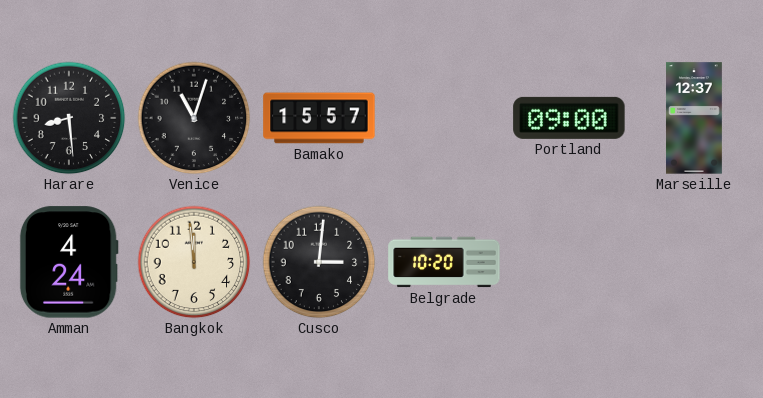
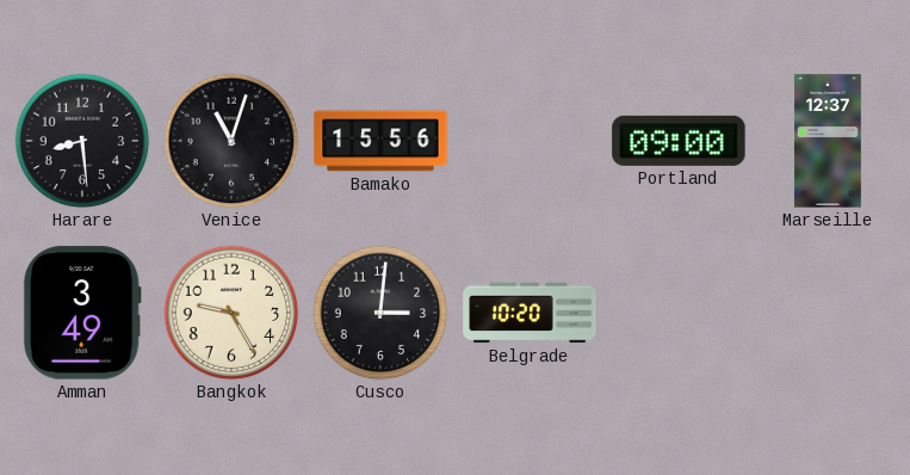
Bamako: 15:57 -> 15:56 (380, 141)
Amman: 4:24 -> 3:49 (82, 313)
Bangkok: 11:59 -> 9:25 (231, 313)
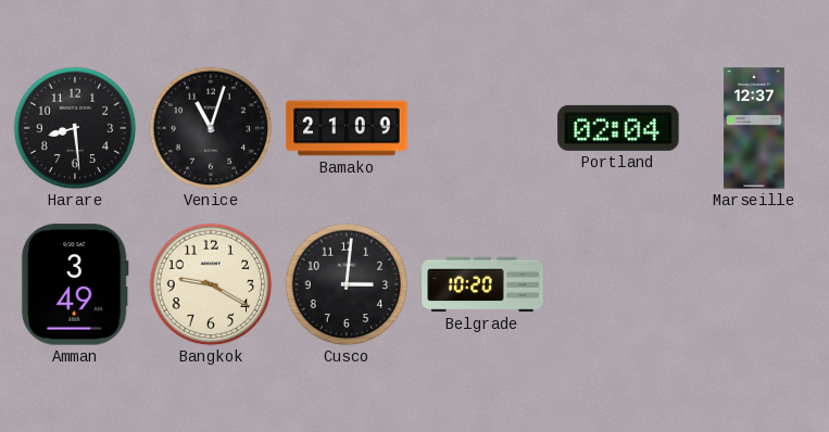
Bamako: 15:56 -> 21:09 (347, 128)
Portland: 09:00 -> 02:04 (618, 128)
Bangkok: 9:25 -> 9:20 (211, 284)
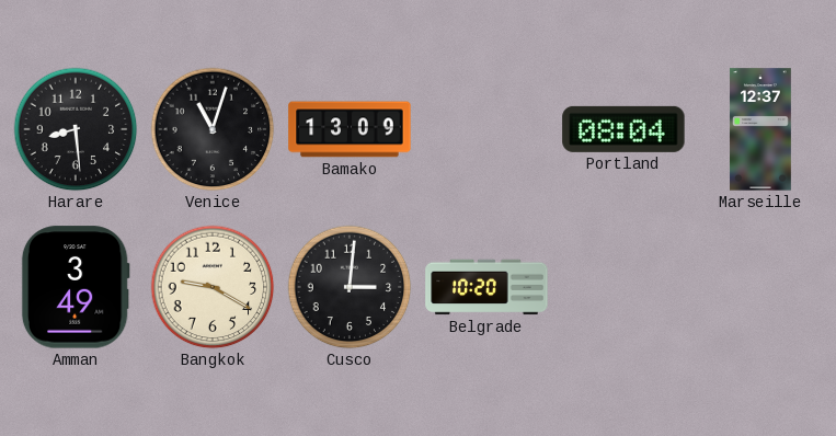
Bamako: 21:09 -> 13:09 (350, 129)
Portland: 02:04 -> 08:04 (623, 129)
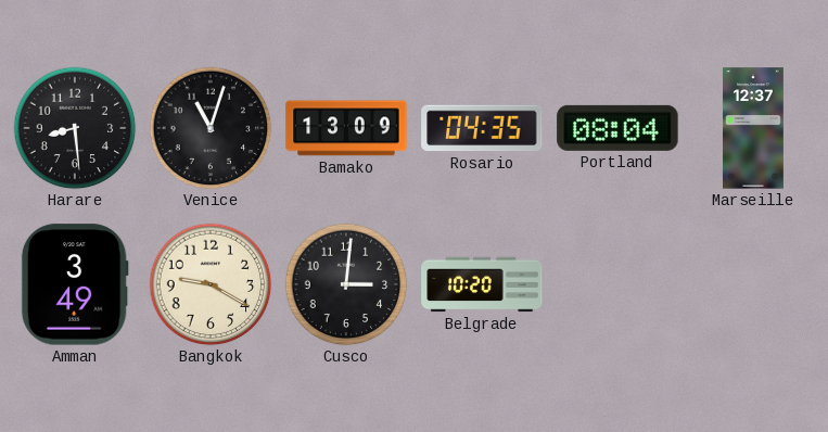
Rosario: none -> 04:35 (482, 128)
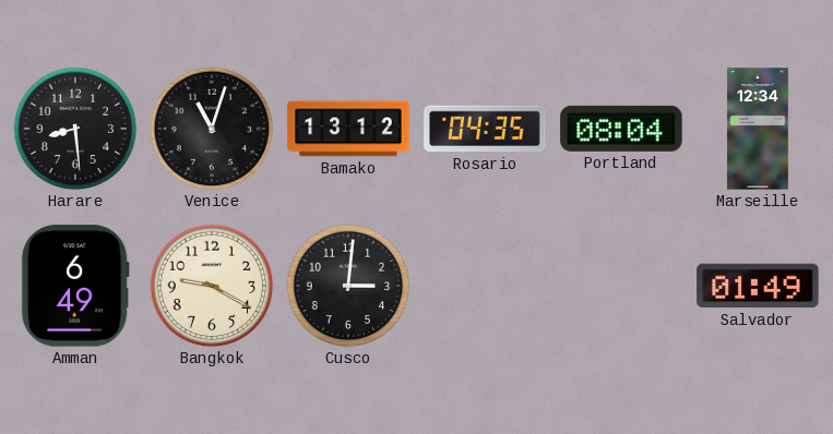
Bamako: 13:09 -> 13:12 (348, 129)
Marseille: 12:37 -> 12:34 (759, 129)
Amman: 3:49 -> 6:49 (75, 286)
Belgrade: 10:20 -> none (482, 284)
Salvador: none -> 01:49 (758, 286)
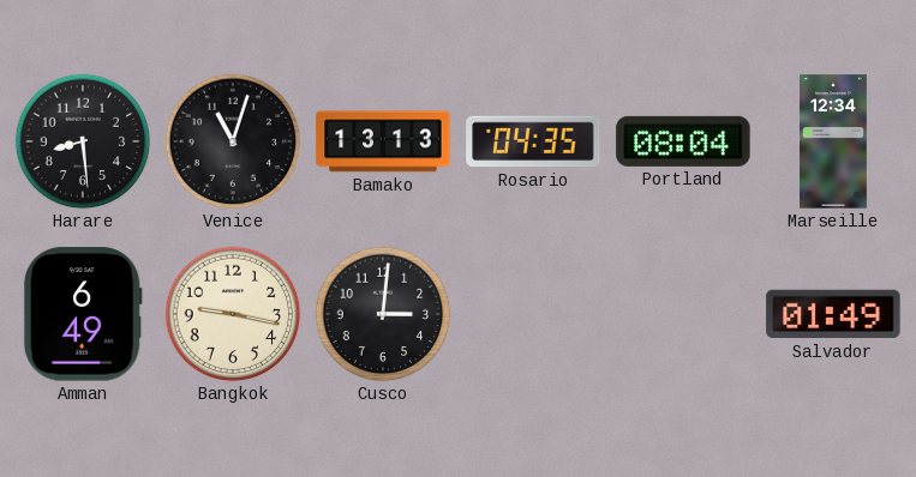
Bamako: 13:12 -> 13:13 (383, 141)
Bangkok: 9:20 -> 9:17 (233, 314)
